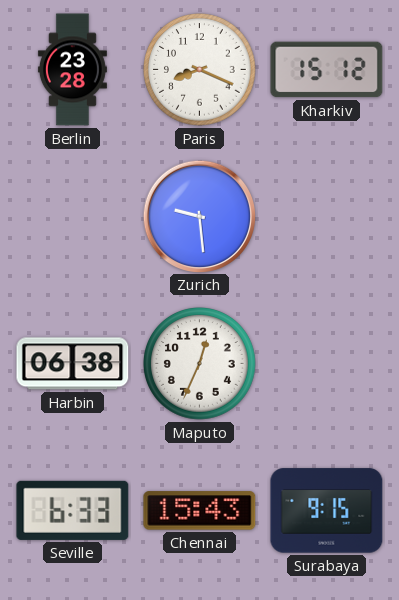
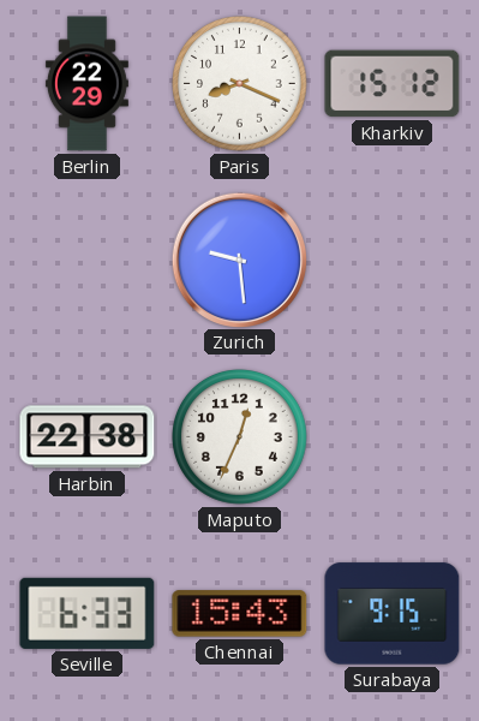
Berlin: 23:28 -> 22:29 (86, 84)
Harbin: 06:38 -> 22:38 (88, 437)
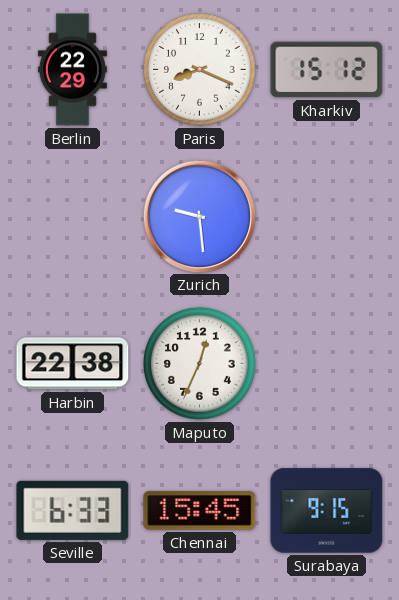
Chennai: 15:43 -> 15:45 (200, 511)
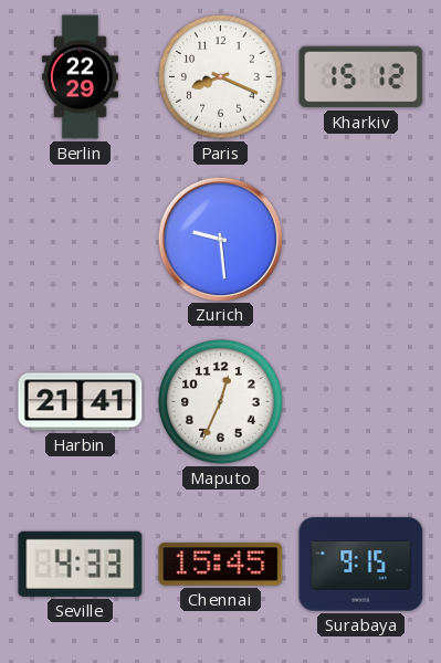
Harbin: 22:38 -> 21:41 (81, 402)
Seville: 6:33 -> 4:33 (81, 564)
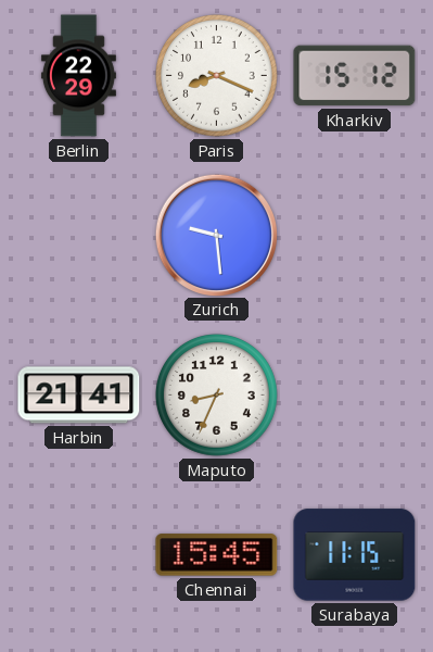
Maputo: 12:34 -> 8:34 (217, 396)
Seville: 4:33 -> none (81, 564)
Surabaya: 9:15 -> 11:15 (355, 555)
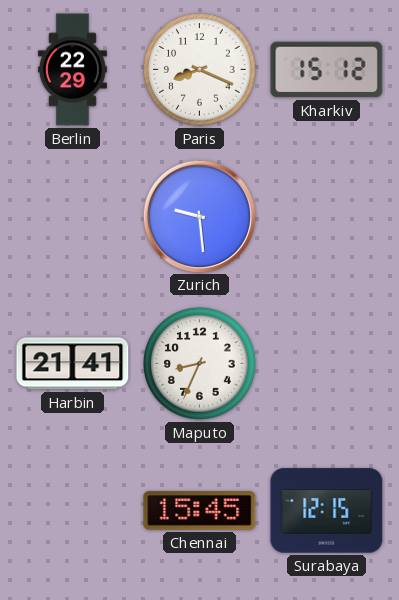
Surabaya: 11:15 -> 12:15 (327, 511)
